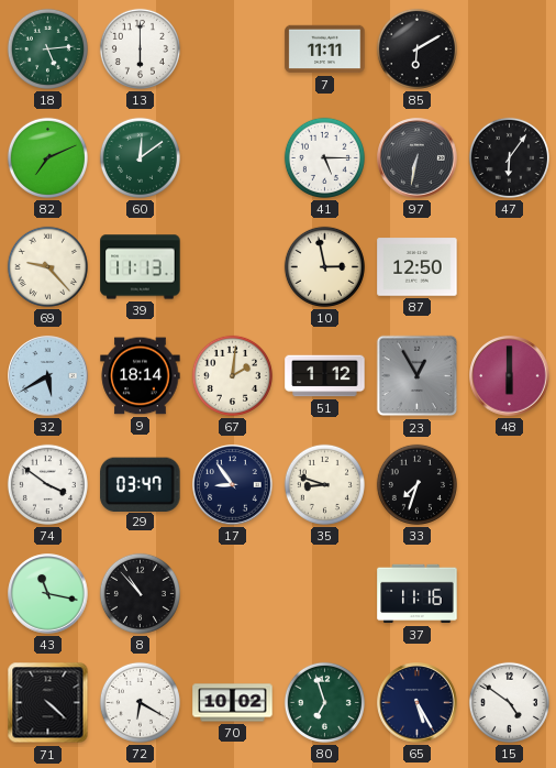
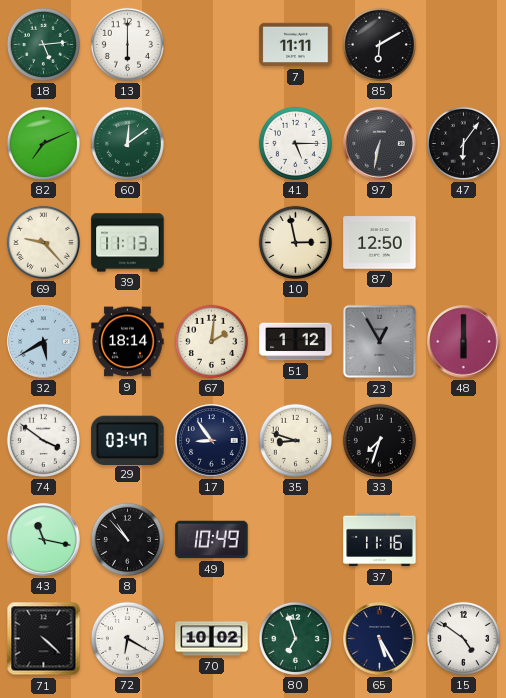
49: none -> 10:49 (212, 540)
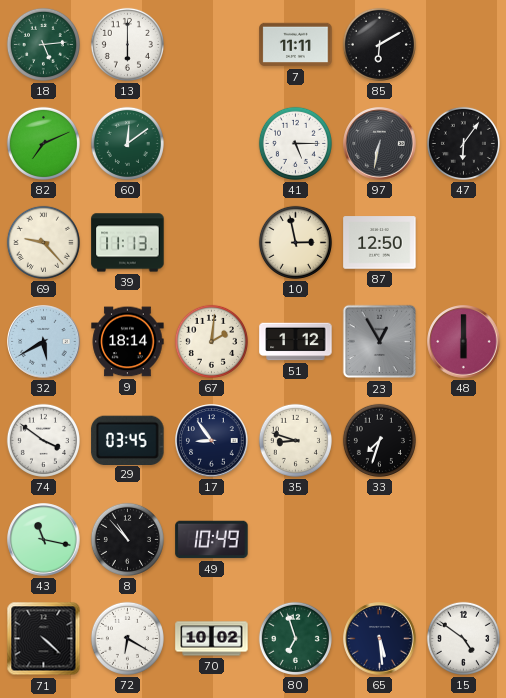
29: 03:47 -> 03:45 (128, 440)
37: 11:16 -> none (380, 540)
65: 5:25 -> 5:29 (380, 639)
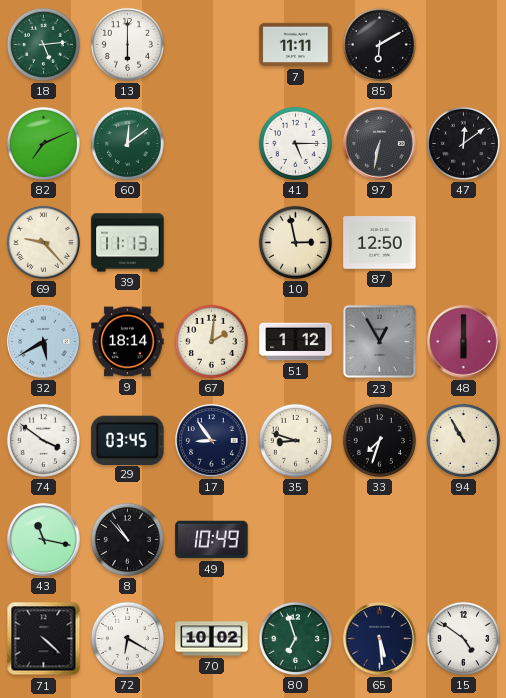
47: 6:06 -> 12:09 (463, 143)
94: none -> 10:55 (463, 440)
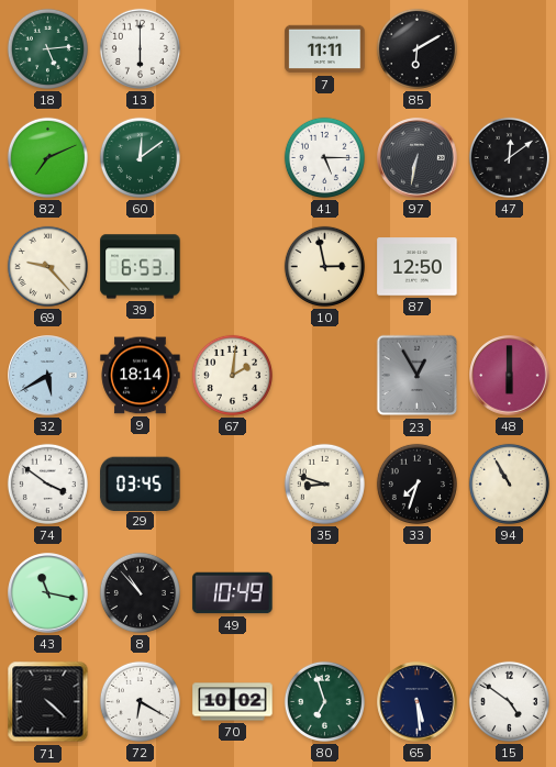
39: 11:13 -> 6:53 (141, 267)
51: 1:12 -> none (296, 342)
17: 8:54 -> none (212, 441)
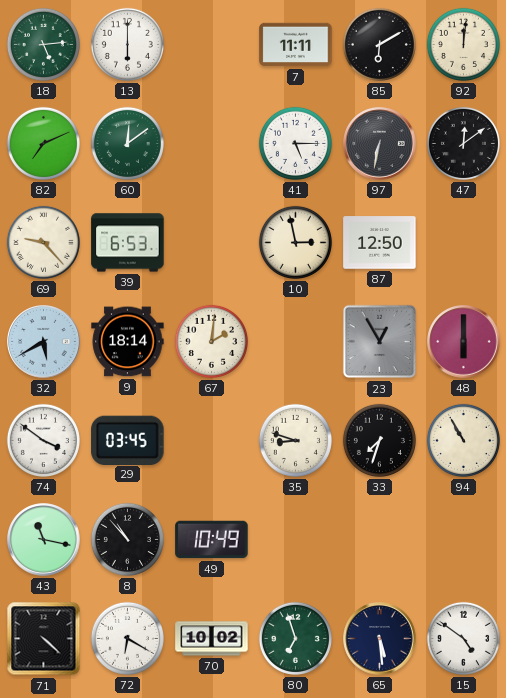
92: none -> 12:01 (463, 44)
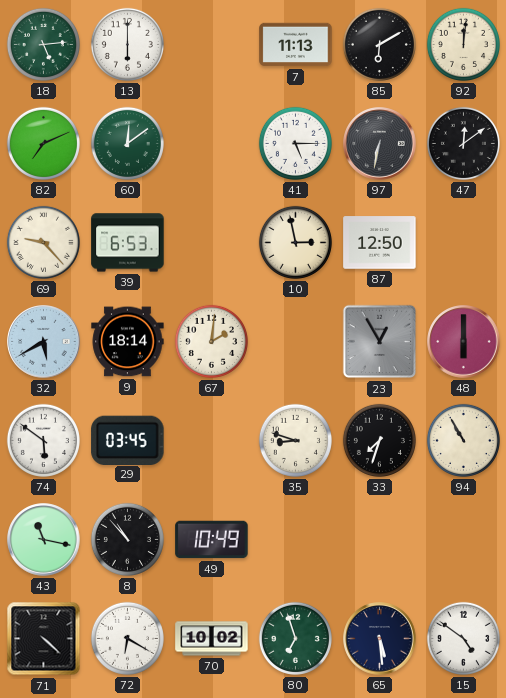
7: 11:11 -> 11:13 (296, 45)
74: 3:51 -> 5:51 (43, 440)
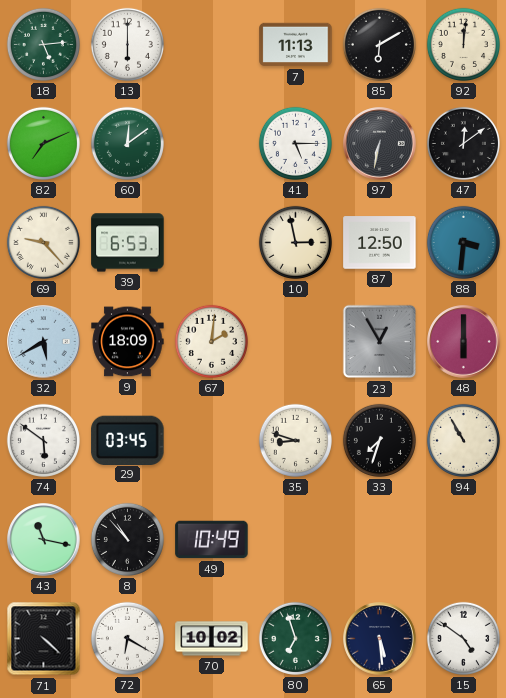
88: none -> 3:31 (463, 242)
9: 18:14 -> 18:09 (128, 342)
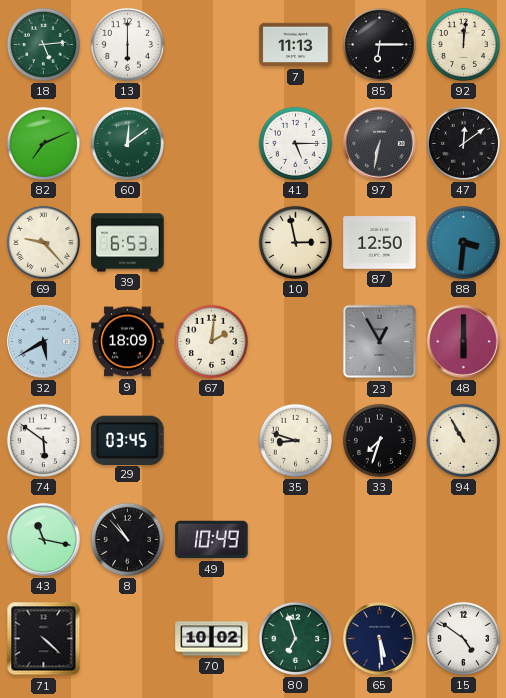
85: 6:10 -> 6:15 (379, 44)
72: 6:20 -> none (127, 638)
